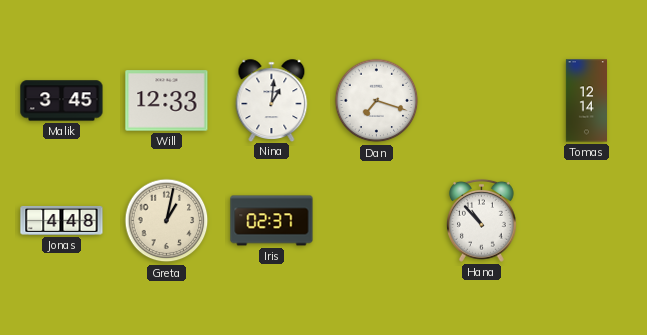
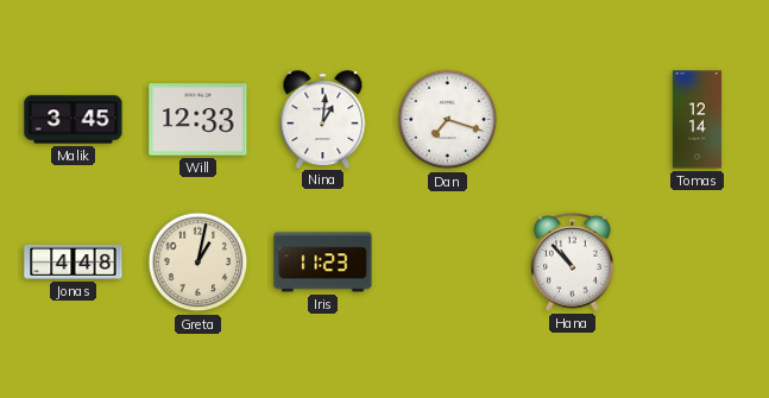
Iris: 02:37 -> 11:23 (323, 263)
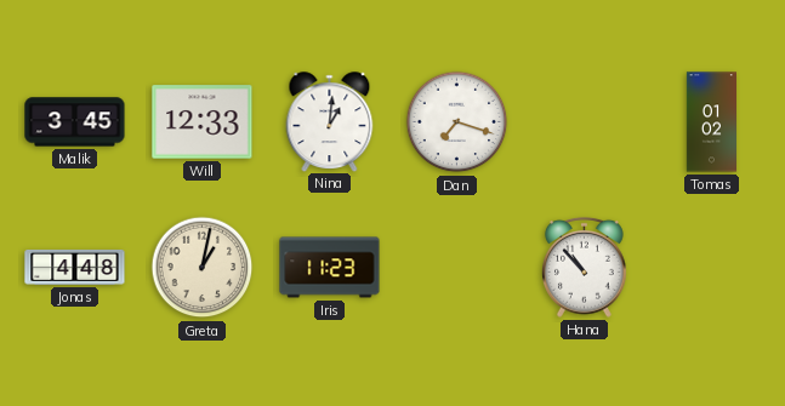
Tomas: 12:14 -> 01:02 (711, 122)
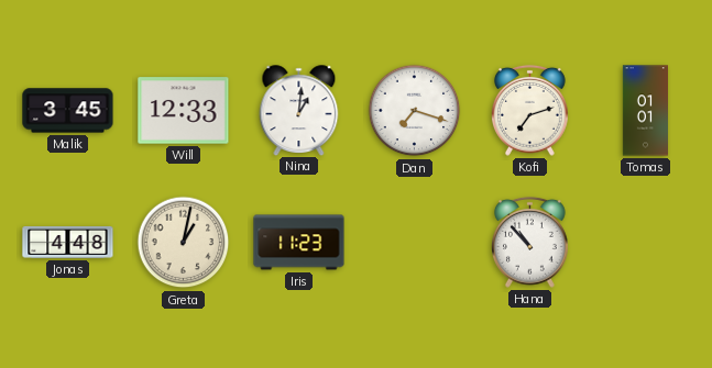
Kofi: none -> 7:12 (530, 110)
Tomas: 01:02 -> 01:01 (645, 111)
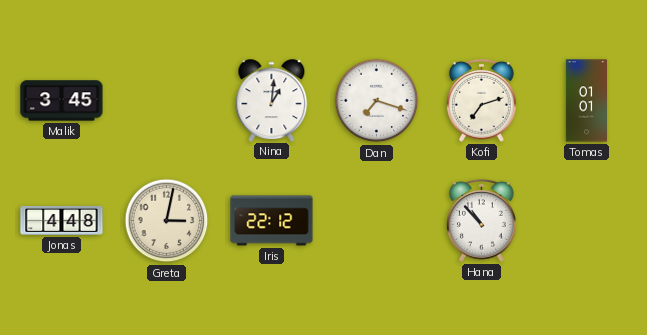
Will: 12:33 -> none (184, 111)
Greta: 1:02 -> 3:02 (167, 221)
Iris: 11:23 -> 22:12 (272, 221)
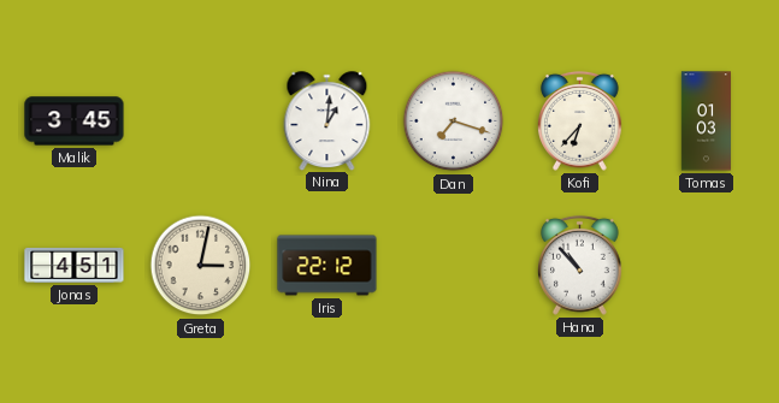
Kofi: 7:12 -> 6:37 (580, 120)
Tomas: 01:01 -> 01:03 (706, 122)
Jonas: 4:48 -> 4:51 (75, 266)
